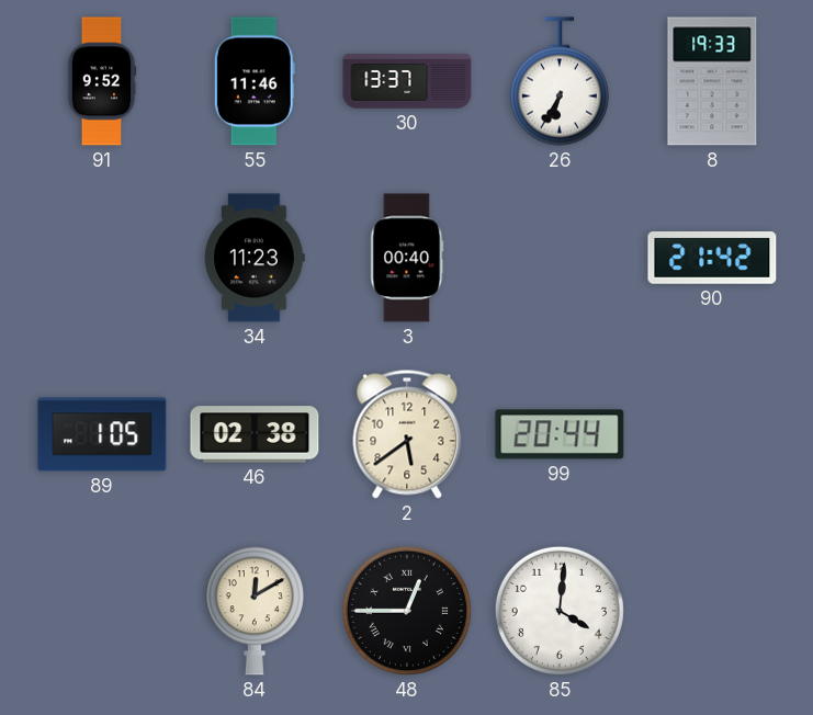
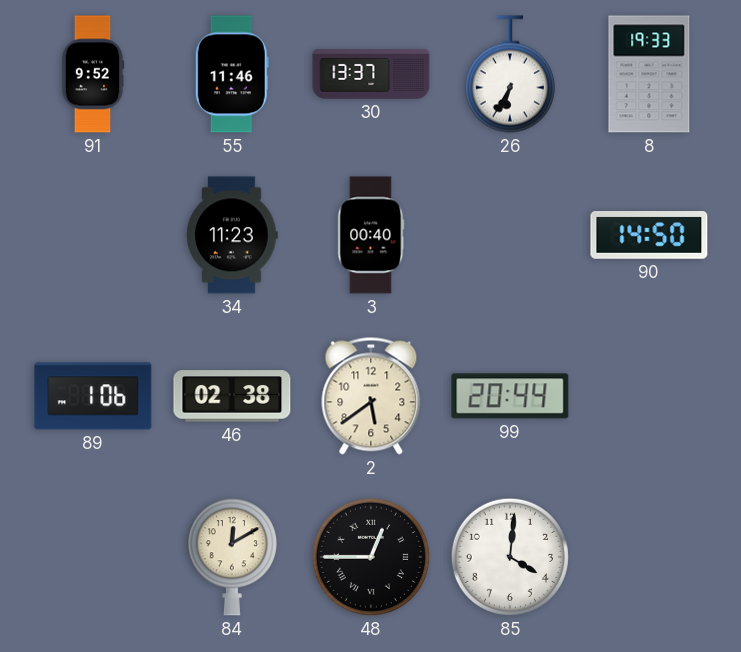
90: 21:42 -> 14:50 (649, 236)
89: 1:05 -> 1:06 (93, 396)
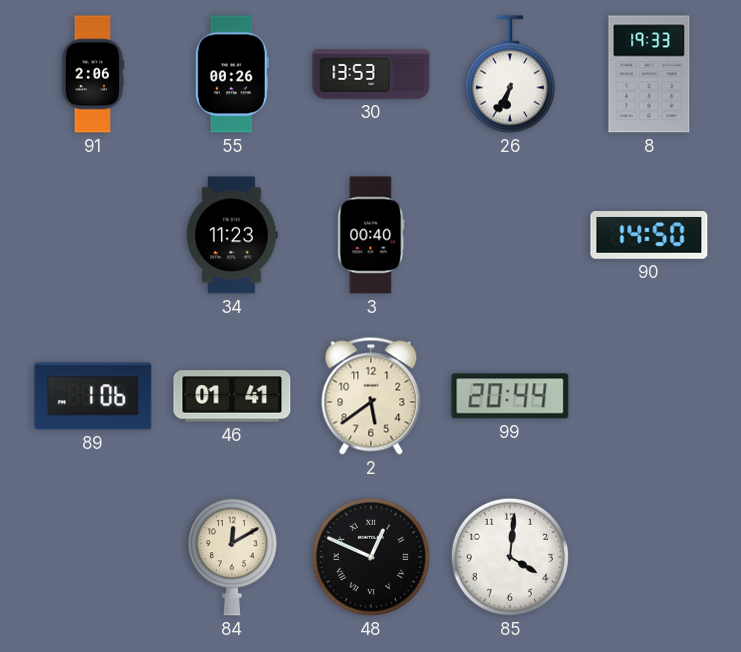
91: 9:52 -> 2:06 (93, 74)
55: 11:46 -> 00:26 (232, 74)
30: 13:37 -> 13:53 (371, 74)
46: 02:38 -> 01:41 (232, 396)
48: 12:45 -> 12:49 (371, 557)
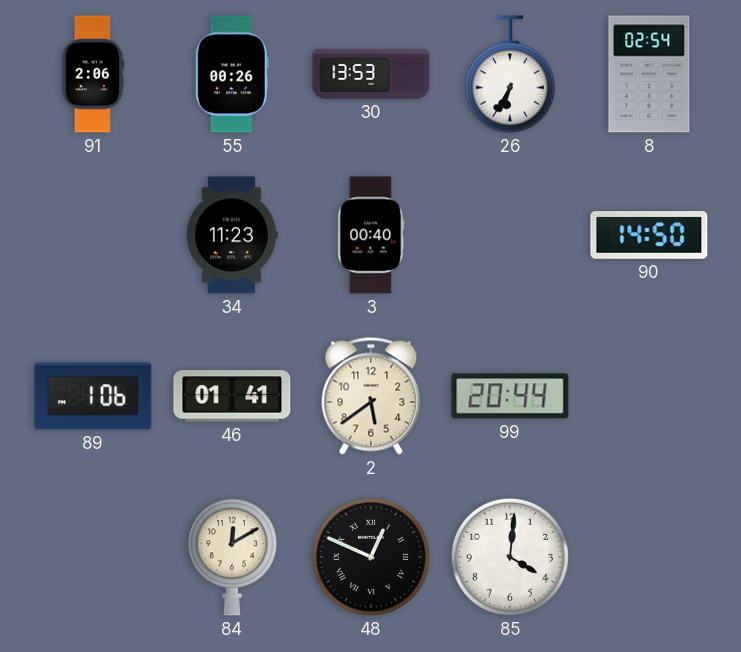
8: 19:33 -> 02:54 (649, 74)
